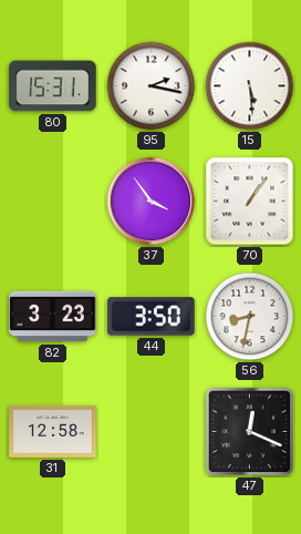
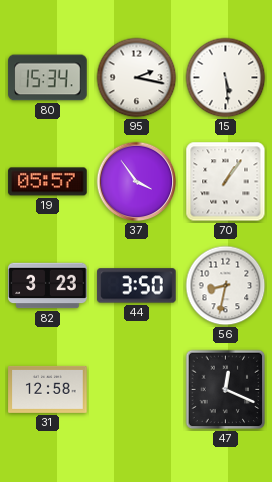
80: 15:31 -> 15:34 (48, 78)
19: none -> 05:57 (48, 182)
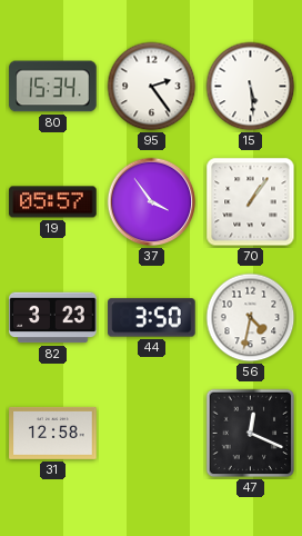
95: 2:17 -> 2:24 (152, 87)
56: 8:32 -> 4:32 (251, 318)
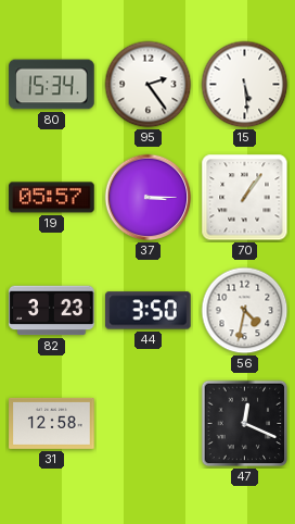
37: 3:54 -> 3:15 (149, 198)
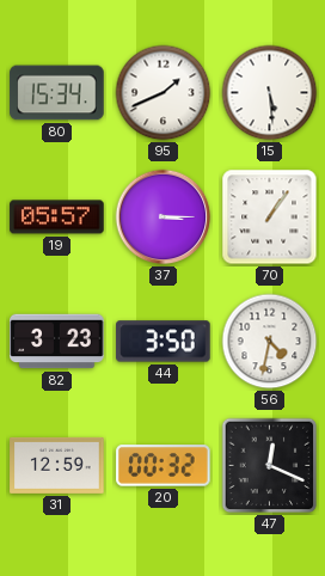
95: 2:24 -> 1:41 (164, 93)
31: 12:58 -> 12:59 (57, 465)
20: none -> 00:32 (164, 466)
